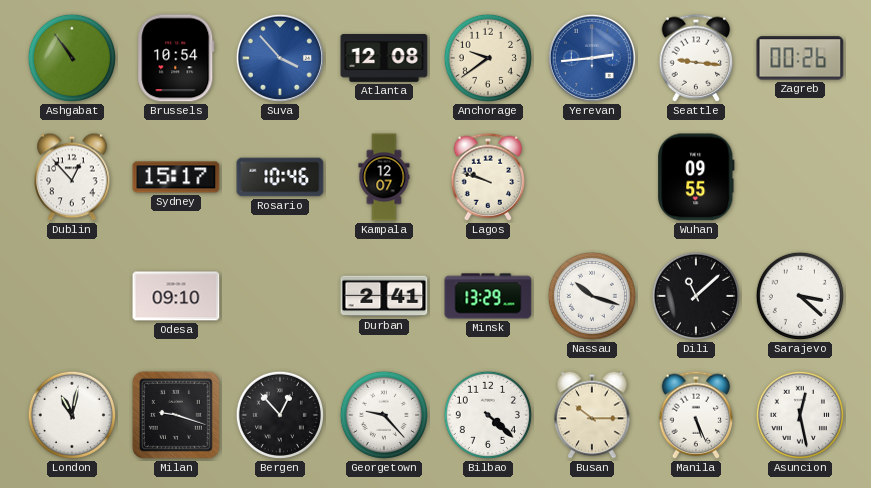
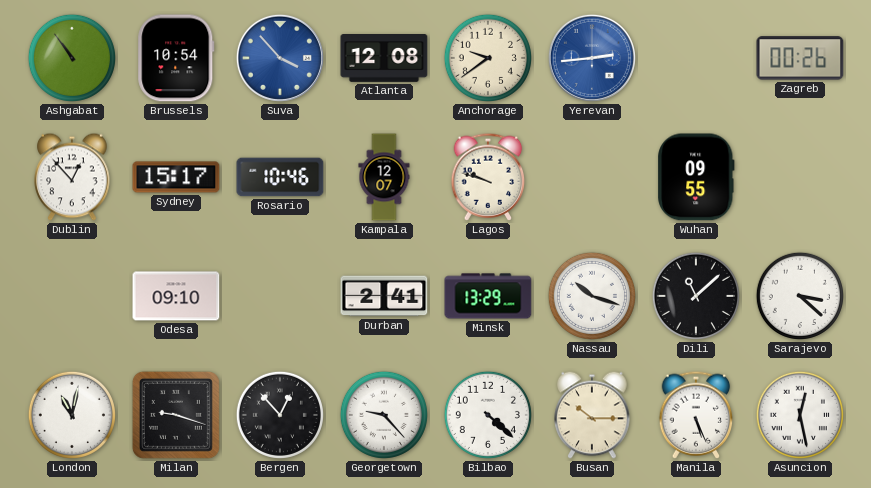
Seattle: 9:16 -> none (696, 58)
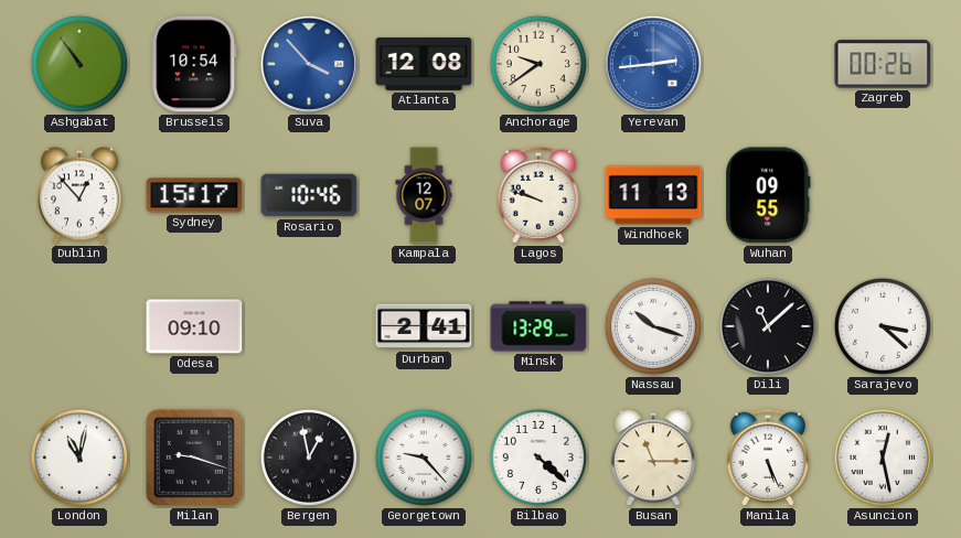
Windhoek: none -> 11:13 (653, 195)
Bergen: 12:53 -> 12:58 (309, 458)
Busan: 10:15 -> 11:15 (653, 458)
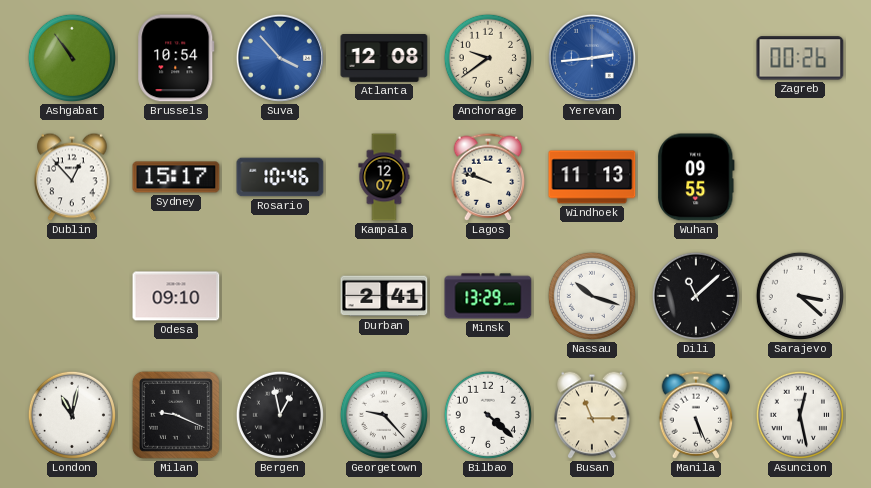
Milan: 9:18 -> 9:19 (176, 415)
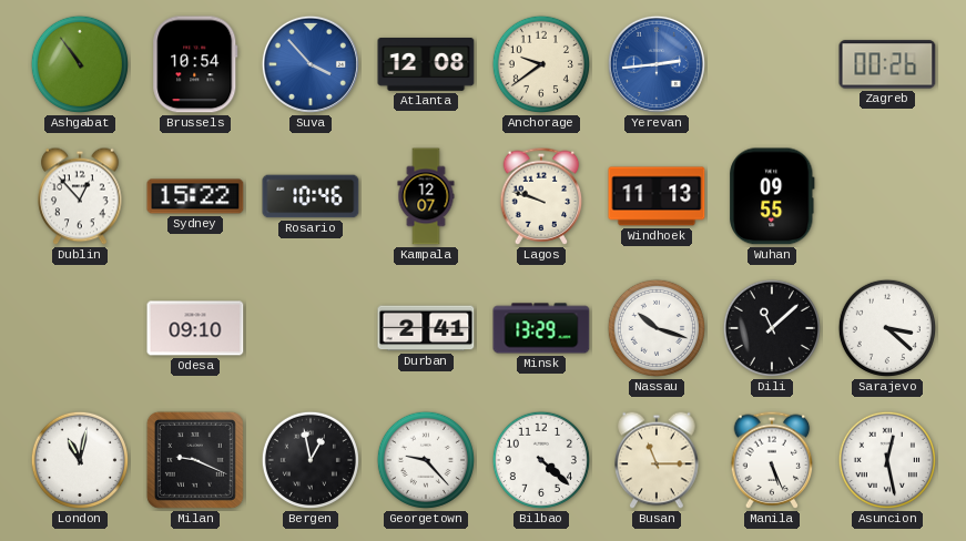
Sydney: 15:17 -> 15:22 (195, 196)
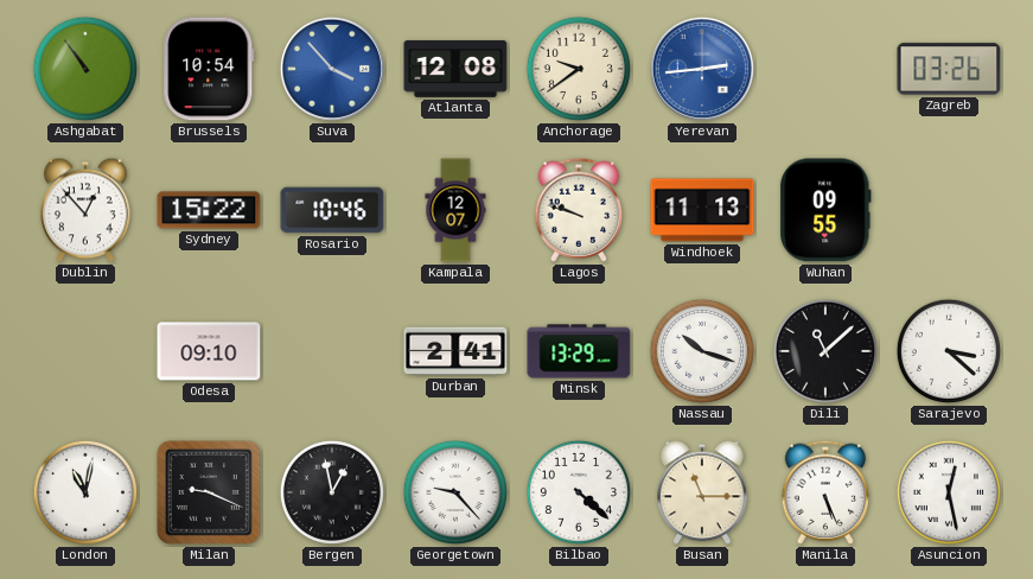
Zagreb: 00:26 -> 03:26 (949, 69)
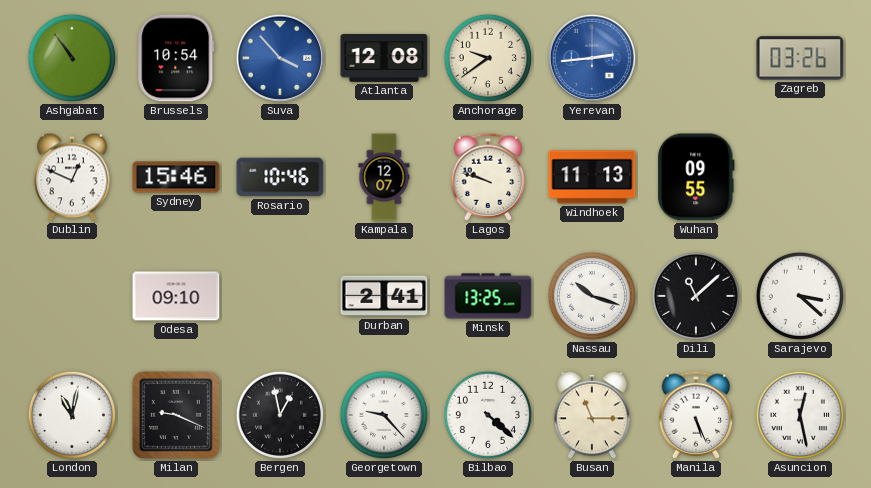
Dublin: 12:53 -> 12:49 (72, 177)
Sydney: 15:22 -> 15:46 (176, 177)
Minsk: 13:29 -> 13:25 (488, 296)
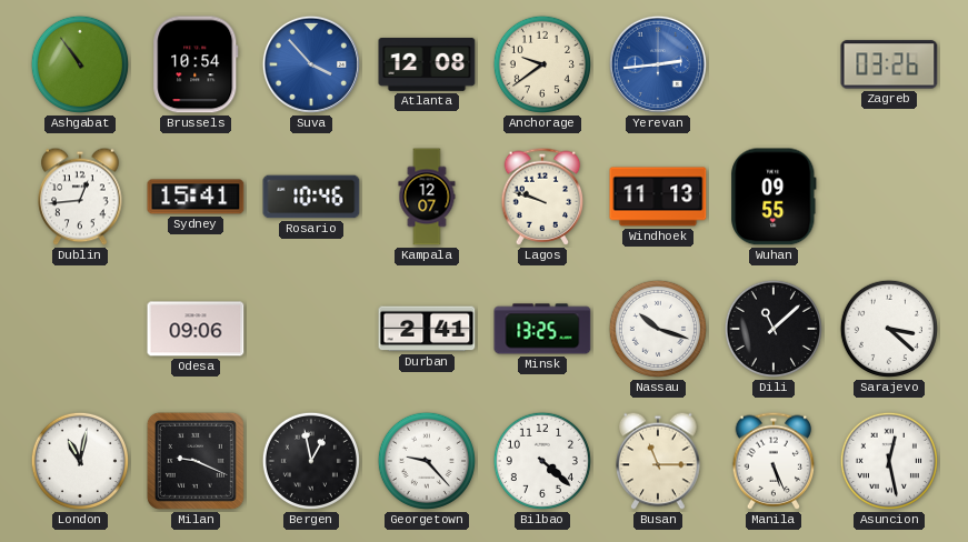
Dublin: 12:49 -> 12:44 (80, 197)
Sydney: 15:46 -> 15:41 (196, 197)
Odesa: 09:10 -> 09:06 (196, 329)
